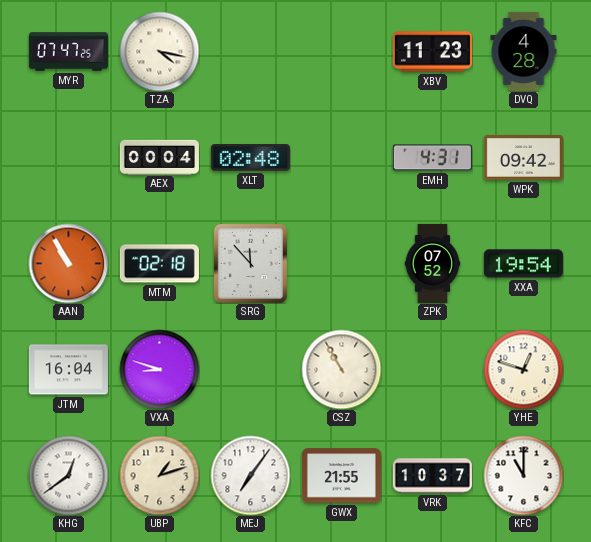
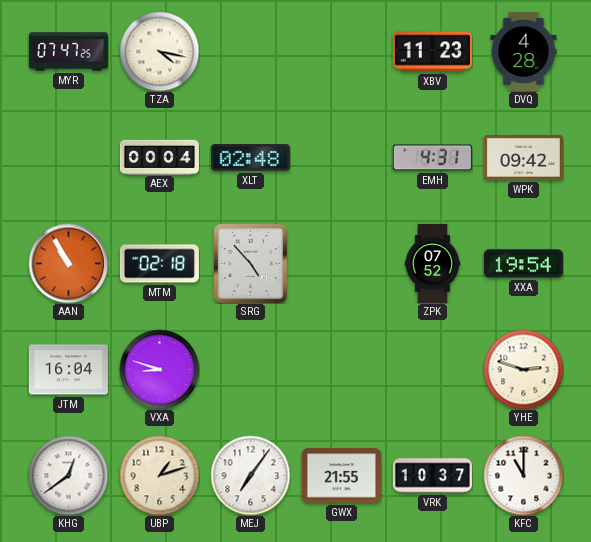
SRG: 11:53 -> 4:53 (250, 263)
CSZ: 10:55 -> none (341, 369)
YHE: 12:48 -> 2:48 (523, 369)
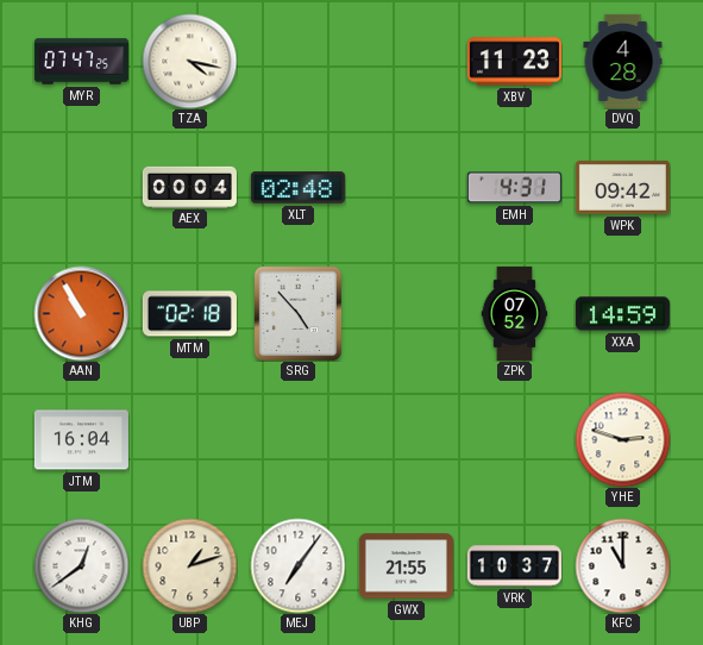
XXA: 19:54 -> 14:59 (622, 314)
VXA: 8:48 -> none (159, 369)
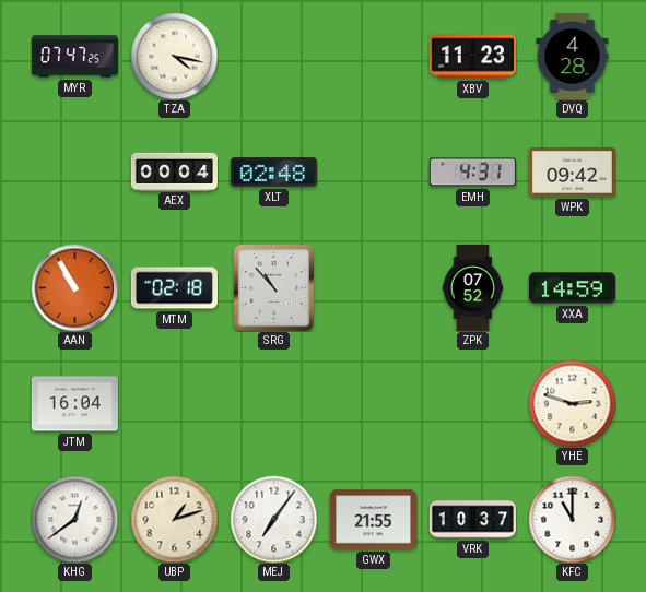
SRG: 4:53 -> 10:53 (273, 287)
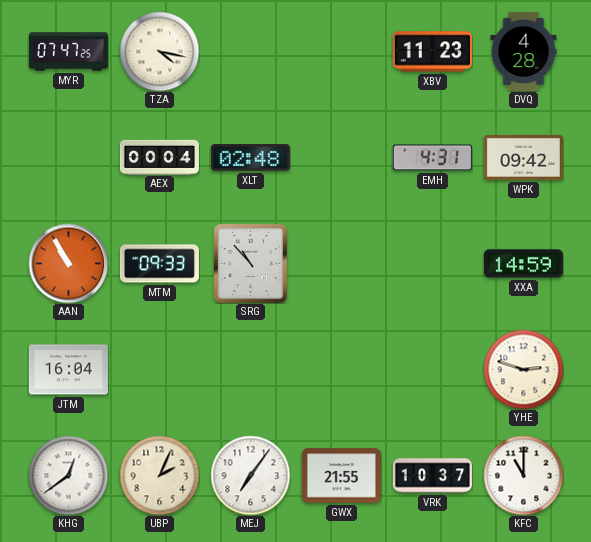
MTM: 02:18 -> 09:33 (159, 264)
ZPK: 07:52 -> none (473, 287)
UBP: 1:12 -> 2:04 (159, 475)
